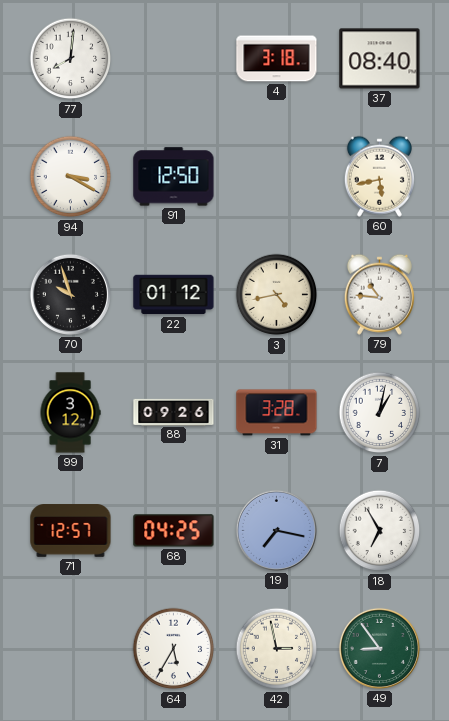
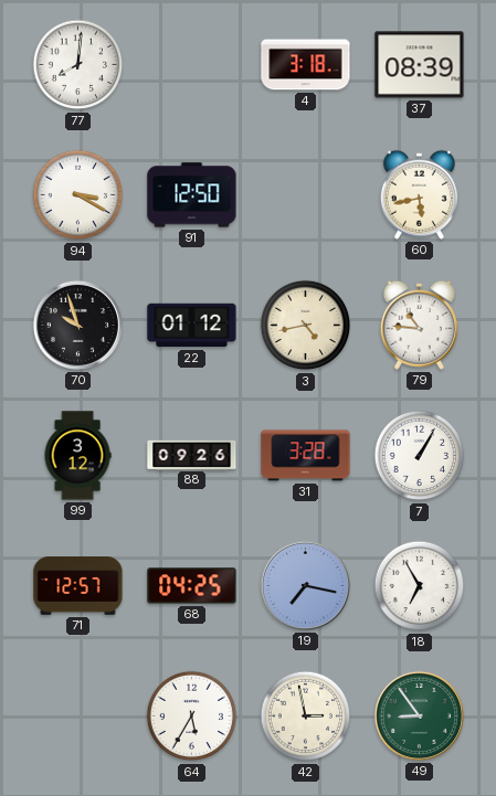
37: 08:40 -> 08:39 (420, 65)
7: 1:02 -> 1:05 (420, 456)
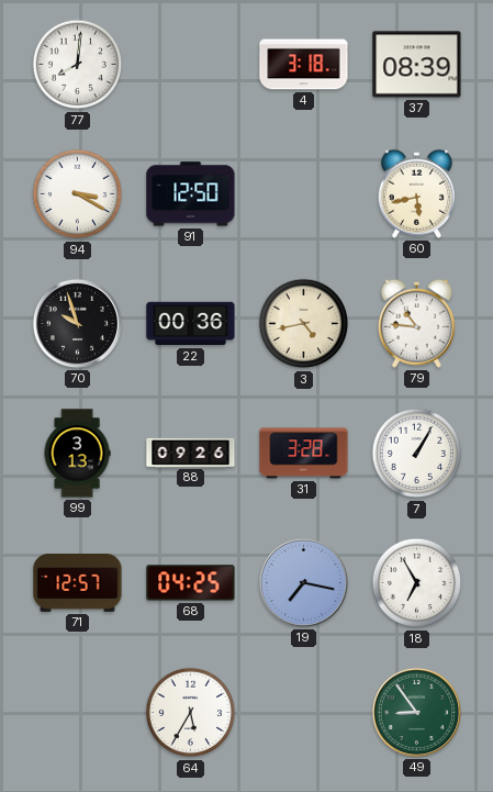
22: 01:12 -> 00:36 (191, 324)
99: 3:12 -> 3:13 (77, 454)
42: 2:58 -> none (306, 717)
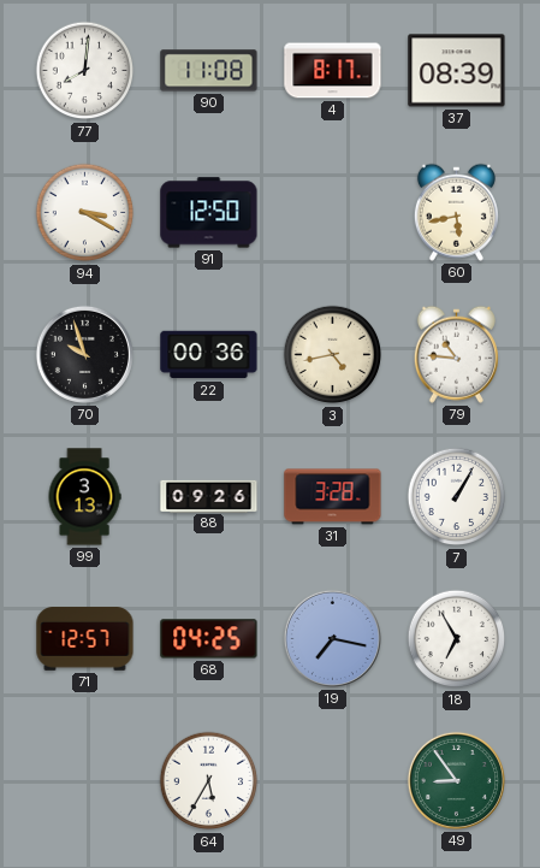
90: none -> 11:08 (209, 71)
4: 3:18 -> 8:17 (333, 71)
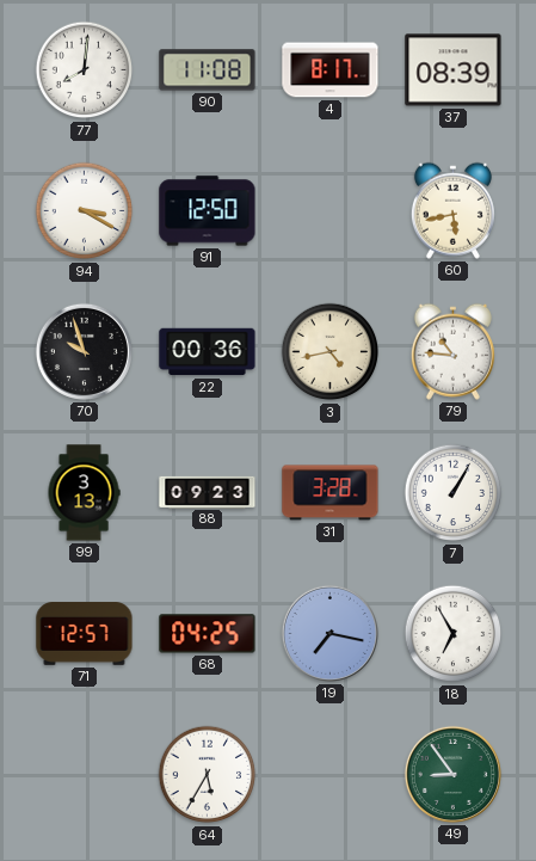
88: 09:26 -> 09:23 (208, 492)
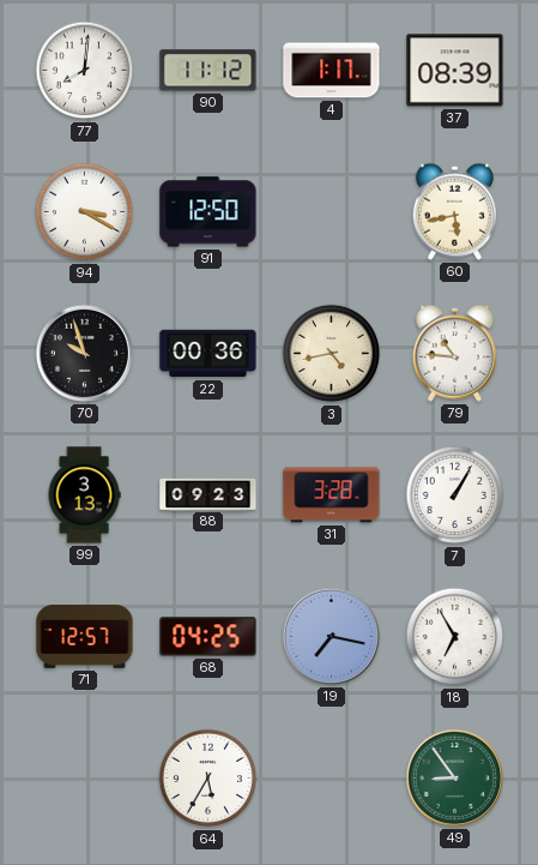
90: 11:08 -> 11:12 (208, 71)
4: 8:17 -> 1:17 (332, 71)
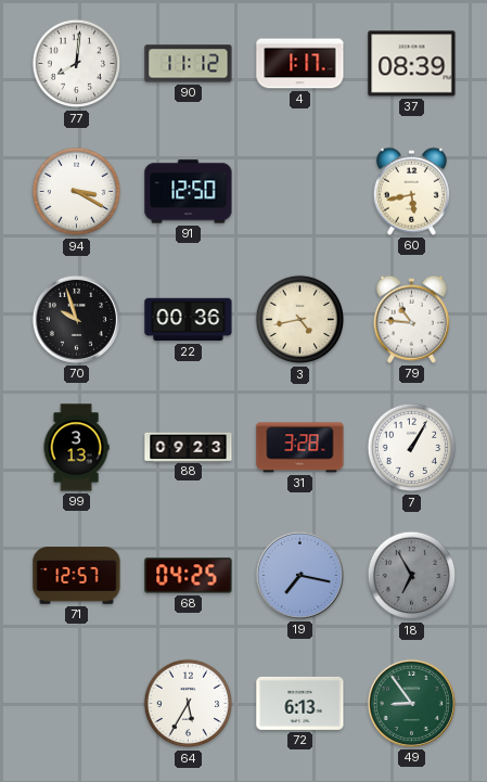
18 dial: white -> grey (412, 576)
72: none -> 6:13 (300, 703)
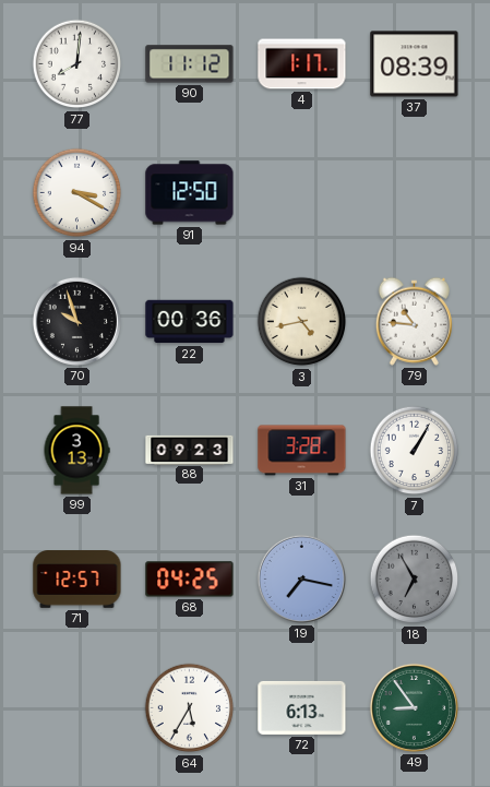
60: 5:43 -> none (411, 191)
